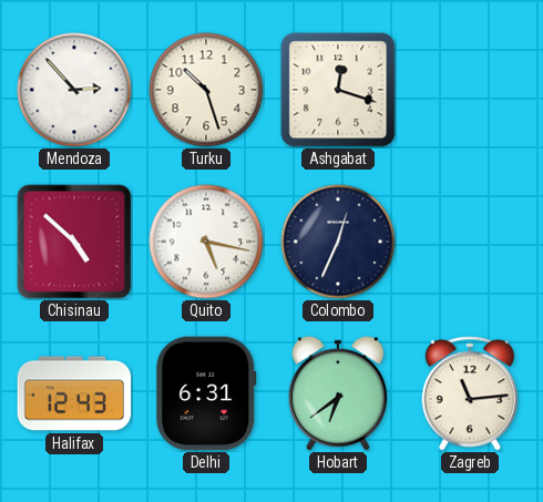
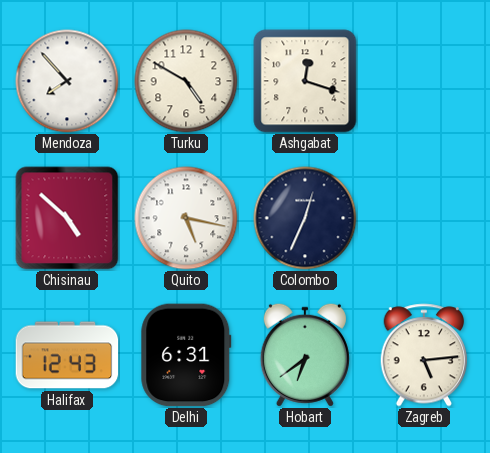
Mendoza: 2:53 -> 7:53 (67, 81)
Turku: 10:27 -> 4:50 (186, 81)
Zagreb: 11:14 -> 5:14 (424, 355)
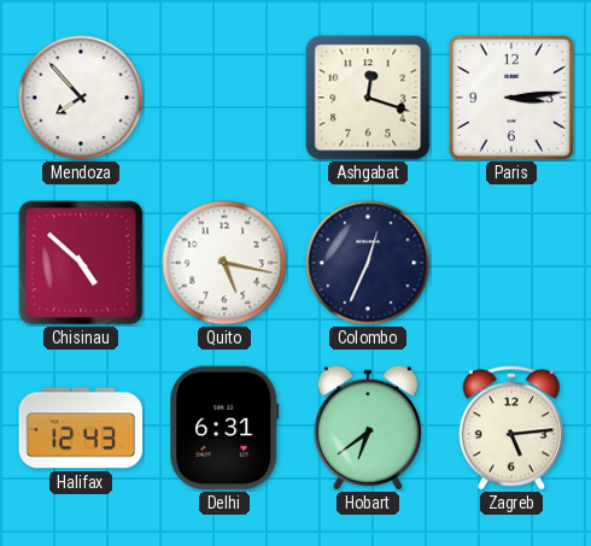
Turku: 4:50 -> none (186, 81)
Paris: none -> 3:14 (511, 98)
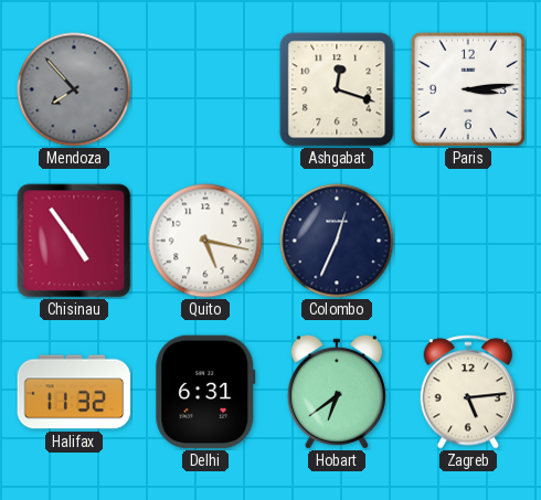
Mendoza dial: white -> grey (74, 89)
Chisinau: 4:52 -> 4:54 (74, 241)
Halifax: 12:43 -> 11:32 (74, 392)
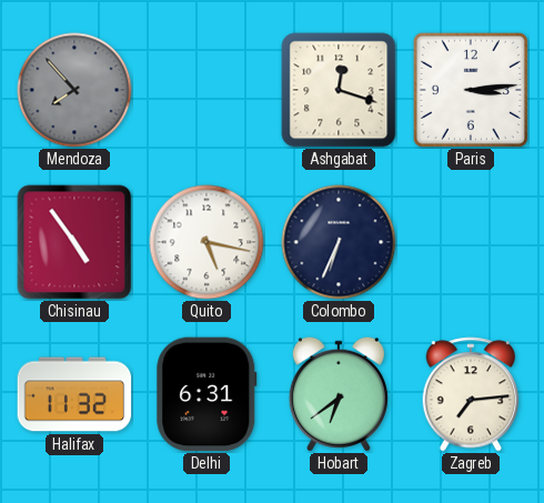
Colombo: 12:34 -> 6:34 (339, 242)
Zagreb: 5:14 -> 7:14 (471, 394)
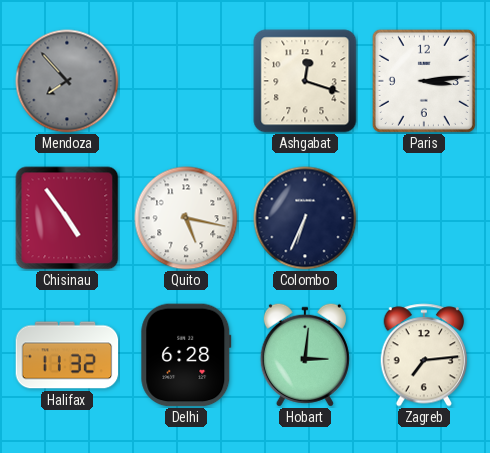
Delhi: 6:31 -> 6:28 (186, 355)
Hobart: 6:39 -> 3:01 (305, 355)
